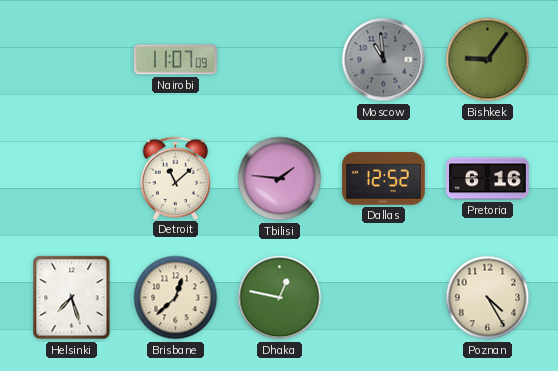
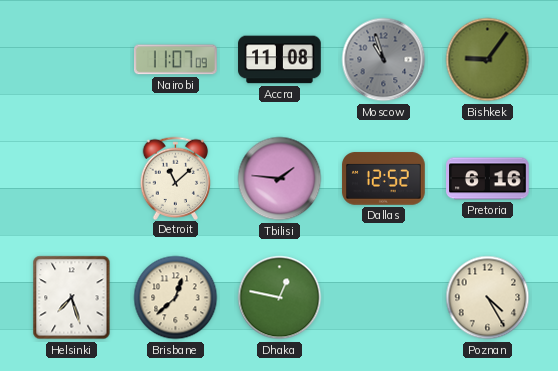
Accra: none -> 11:08 (280, 60)
Moscow: 10:59 -> 10:57 (384, 60)
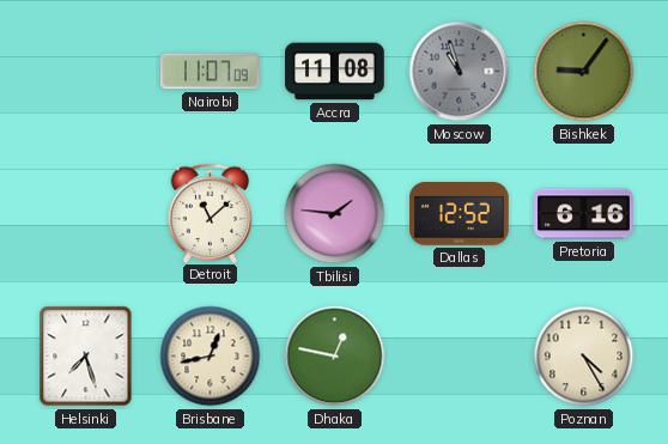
Brisbane: 12:38 -> 12:43 (211, 357)
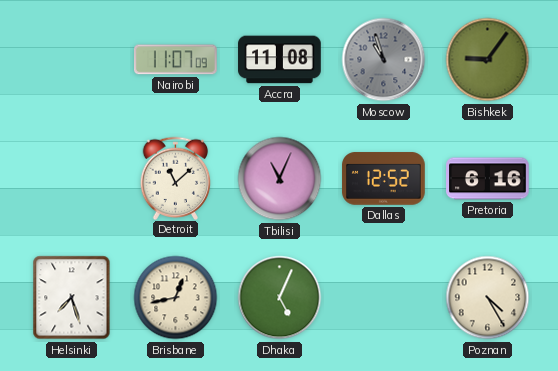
Tbilisi: 1:46 -> 11:04 (280, 179)
Dhaka: 12:47 -> 5:04 (280, 298)
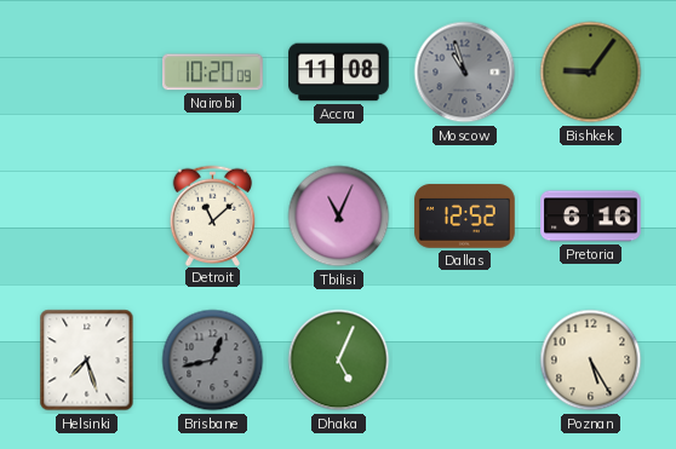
Nairobi: 11:07 -> 10:20 (213, 73)
Brisbane dial: cream -> grey (213, 361)
Poznan: 4:25 -> 5:25 (591, 361)
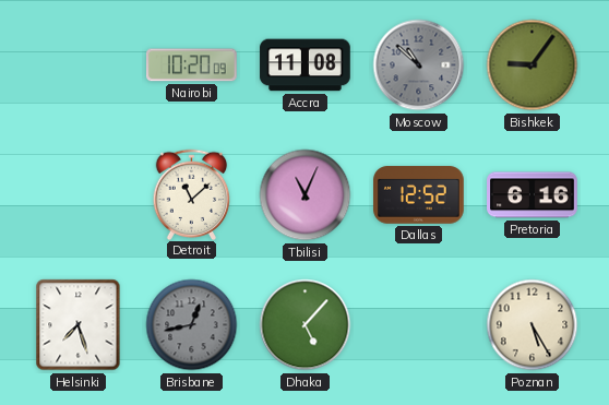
Moscow: 10:57 -> 10:52 (419, 65)
Dhaka: 5:04 -> 5:07 (306, 325)
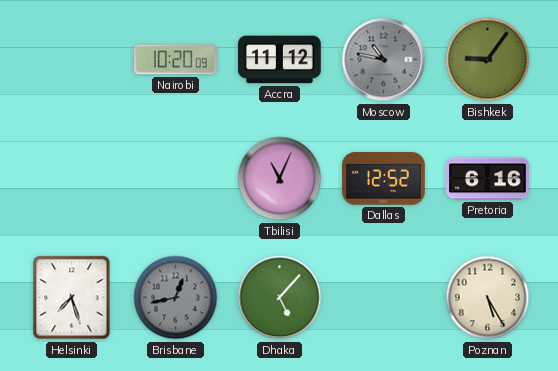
Accra: 11:08 -> 11:12 (280, 60)
Moscow: 10:52 -> 10:47 (384, 60)
Detroit: 11:08 -> none (192, 194)
